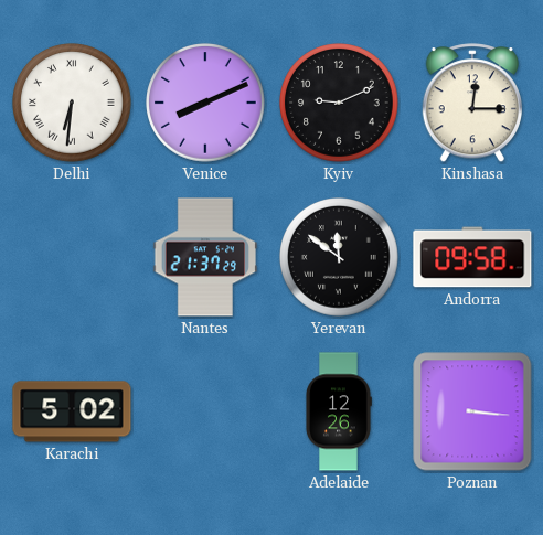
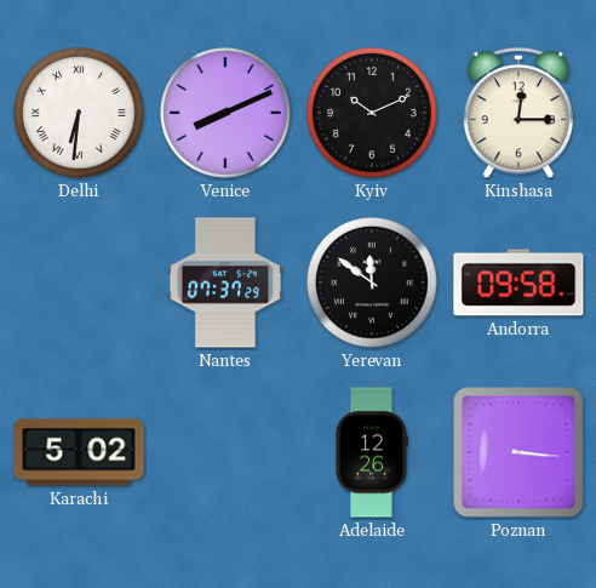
Kyiv: 9:11 -> 10:11 (372, 113)
Nantes: 21:37 -> 07:37 (225, 282)
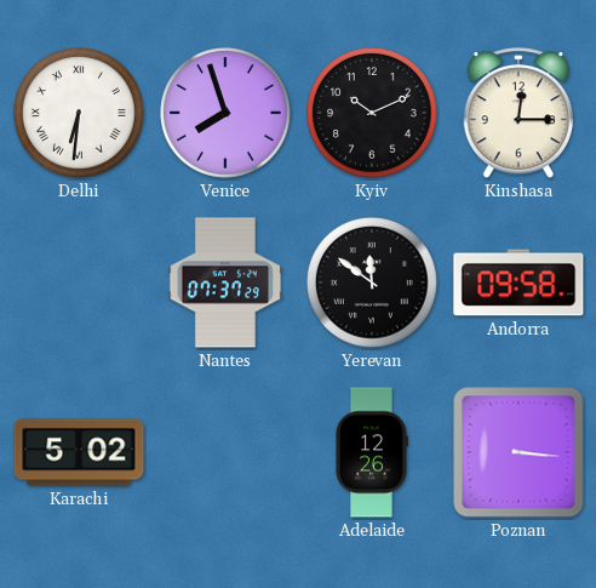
Venice: 8:11 -> 7:57 (225, 113)
